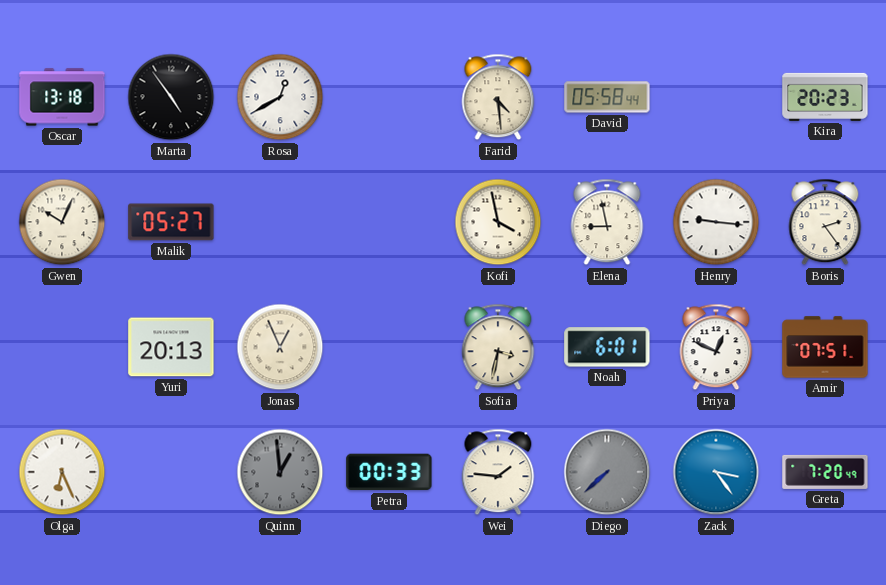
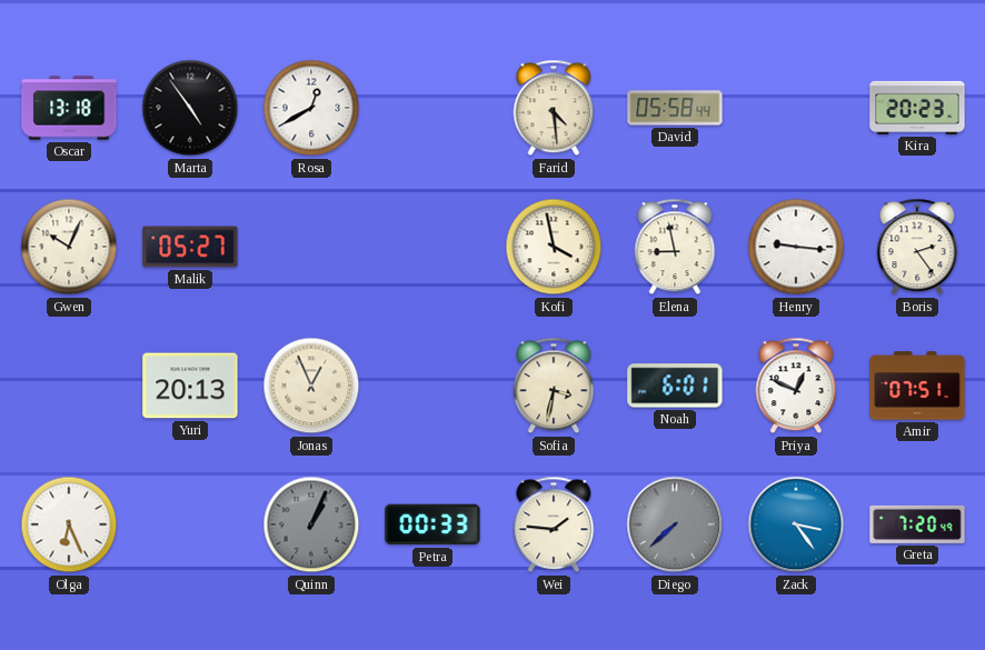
Quinn: 12:59 -> 1:04 (311, 524)
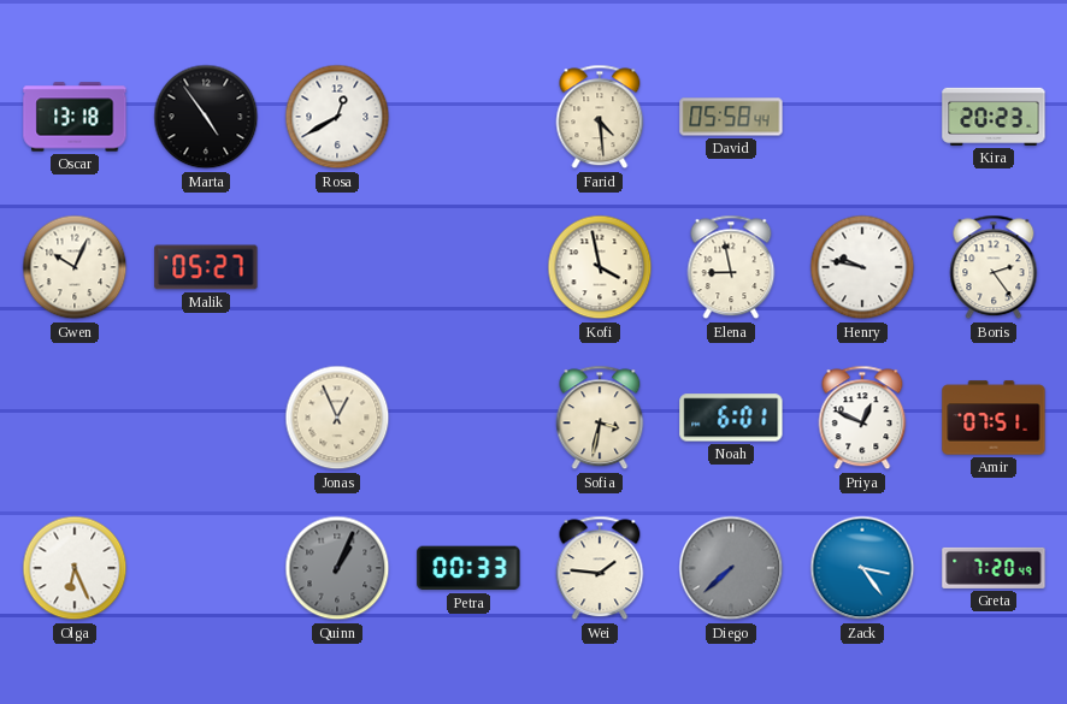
Henry: 9:16 -> 9:47 (862, 267)
Yuri: 20:13 -> none (190, 386)
